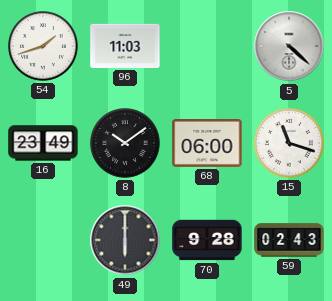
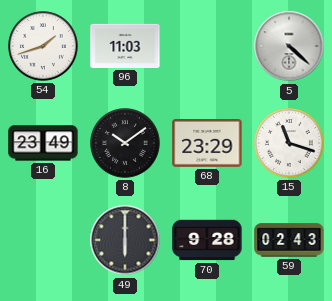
68: 06:00 -> 23:29 (207, 144)
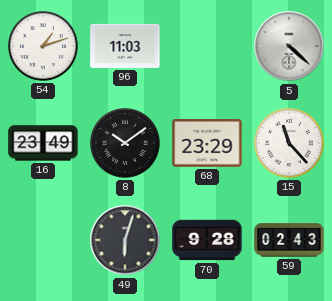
54: 1:42 -> 1:12 (43, 46)
15: 11:18 -> 11:23 (289, 143)
49: 6:00 -> 6:03 (125, 240)
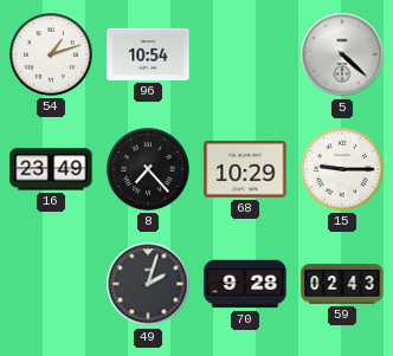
96: 11:03 -> 10:54 (148, 54)
8: 10:09 -> 7:23 (148, 169)
68: 23:29 -> 10:29 (245, 170)
15: 11:23 -> 9:15 (342, 169)
49: 6:03 -> 2:03 (148, 284)
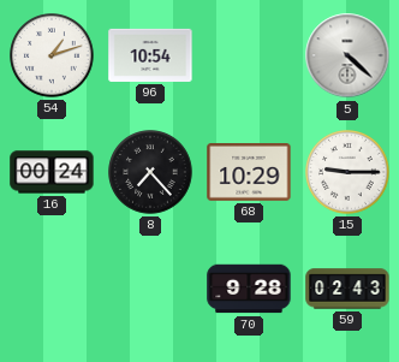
16: 23:49 -> 00:24 (52, 172)
49: 2:03 -> none (148, 284)
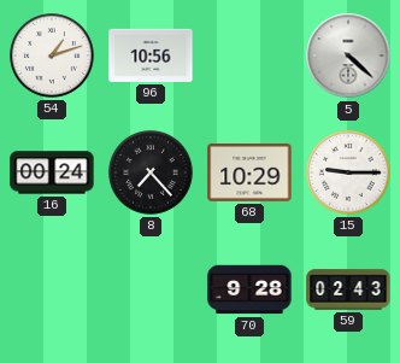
96: 10:54 -> 10:56 (151, 55)
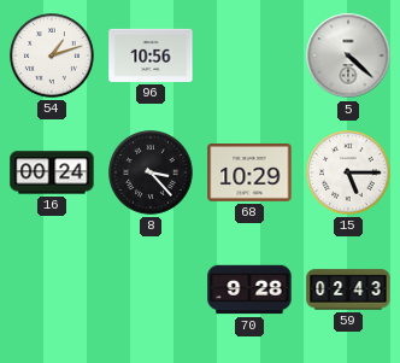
8: 7:23 -> 3:23 (151, 172)
15: 9:15 -> 5:15 (348, 172)
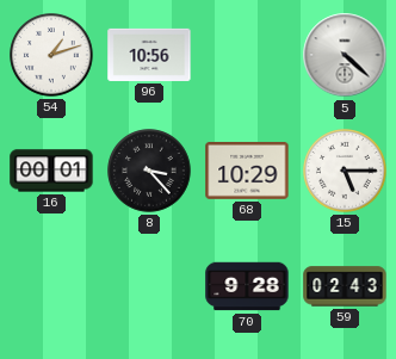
16: 00:24 -> 00:01 (51, 171)
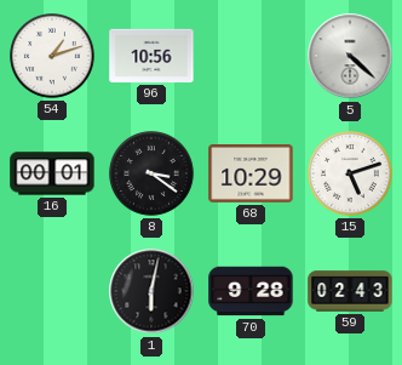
8: 3:23 -> 3:21 (151, 173)
15: 5:15 -> 5:12 (350, 173)
1: none -> 6:02 (151, 291)
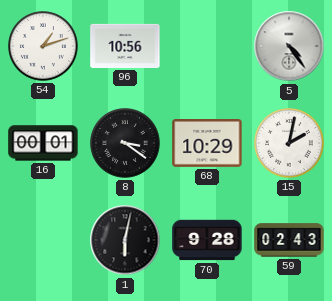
5: 4:22 -> 4:24 (289, 46)
15: 5:12 -> 2:02 (289, 143)
